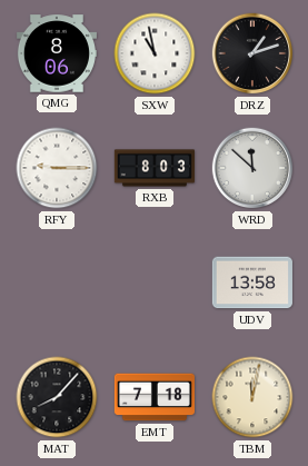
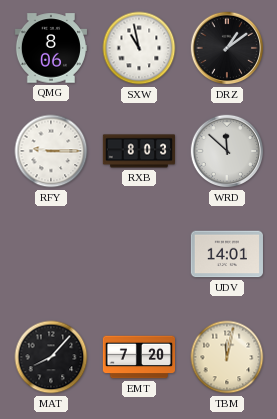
DRZ: 1:12 -> 1:09 (227, 48)
UDV: 13:58 -> 14:01 (227, 254)
EMT: 7:18 -> 7:20 (138, 357)
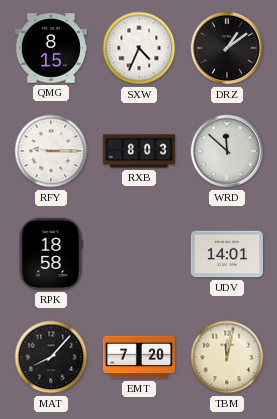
QMG: 8:06 -> 8:15 (50, 48)
SXW: 10:58 -> 4:34 (139, 48)
RPK: none -> 18:58 (51, 254)
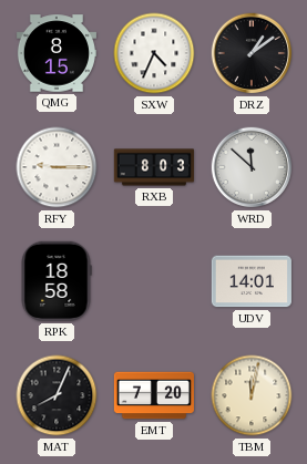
MAT: 8:07 -> 8:04 (57, 395)
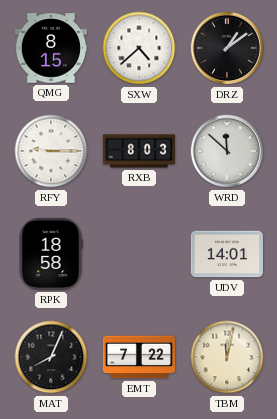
SXW: 4:34 -> 4:38 (139, 48)
EMT: 7:20 -> 7:22 (138, 357)
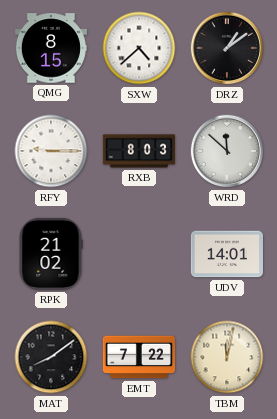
RPK: 18:58 -> 21:02 (51, 254)
MAT: 8:04 -> 8:09 (51, 357)
